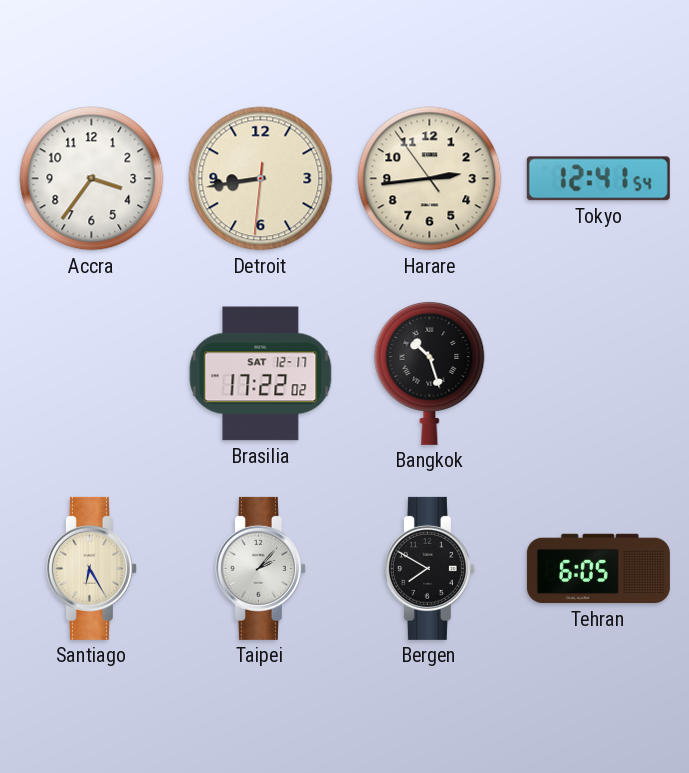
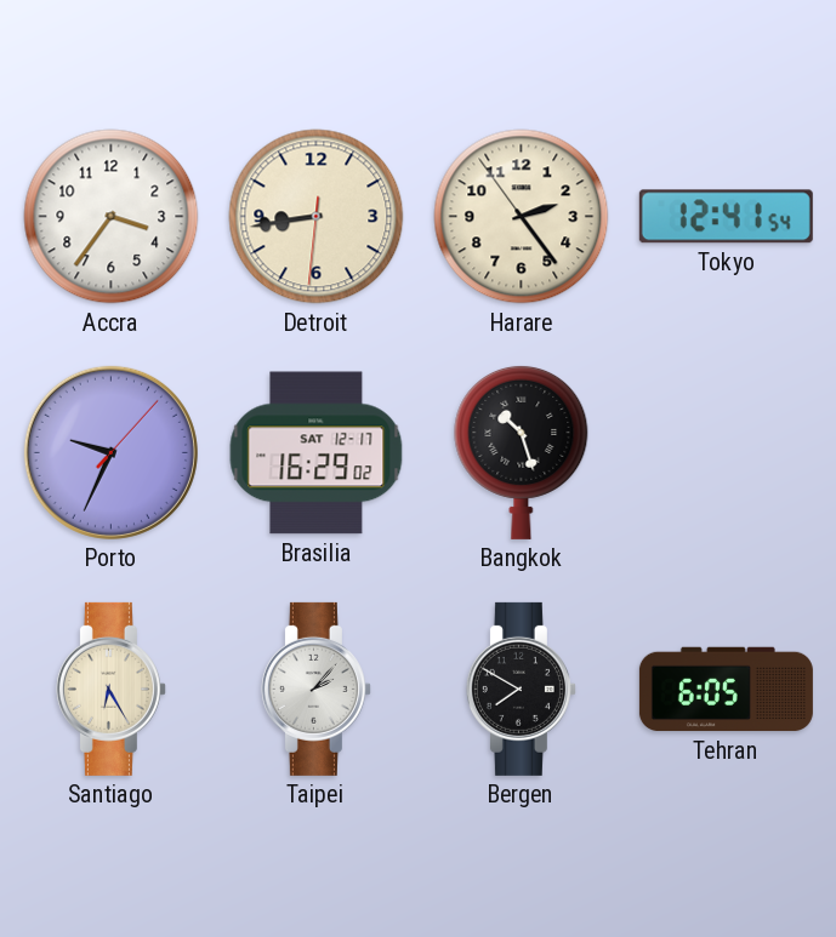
Harare: 2:43 -> 2:23 (522, 217)
Porto: none -> 9:34 (110, 452)
Brasilia: 17:22 -> 16:29 (317, 453)
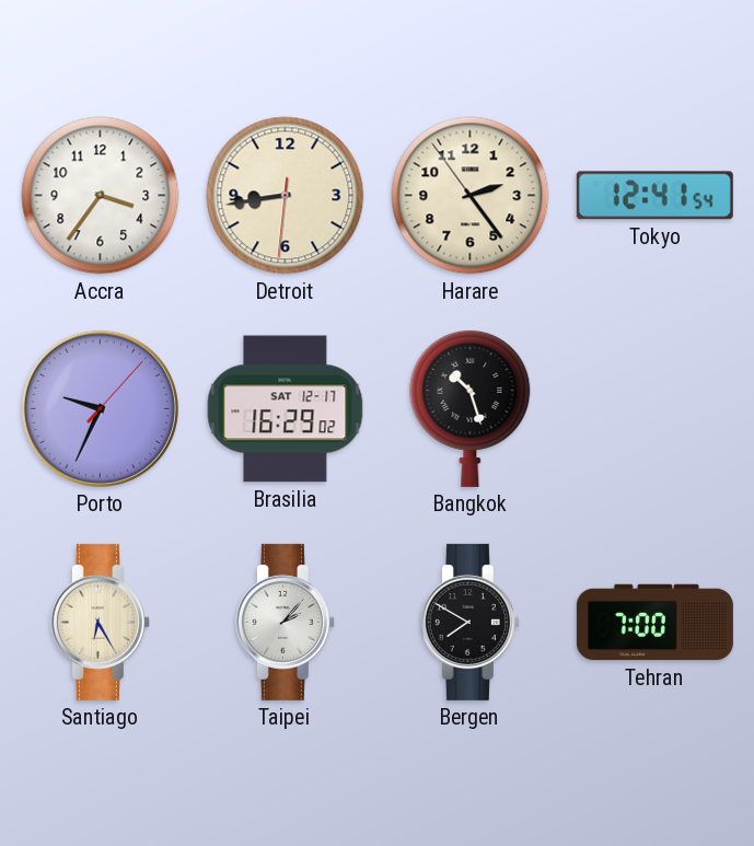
Tehran: 6:05 -> 7:00 (654, 623)
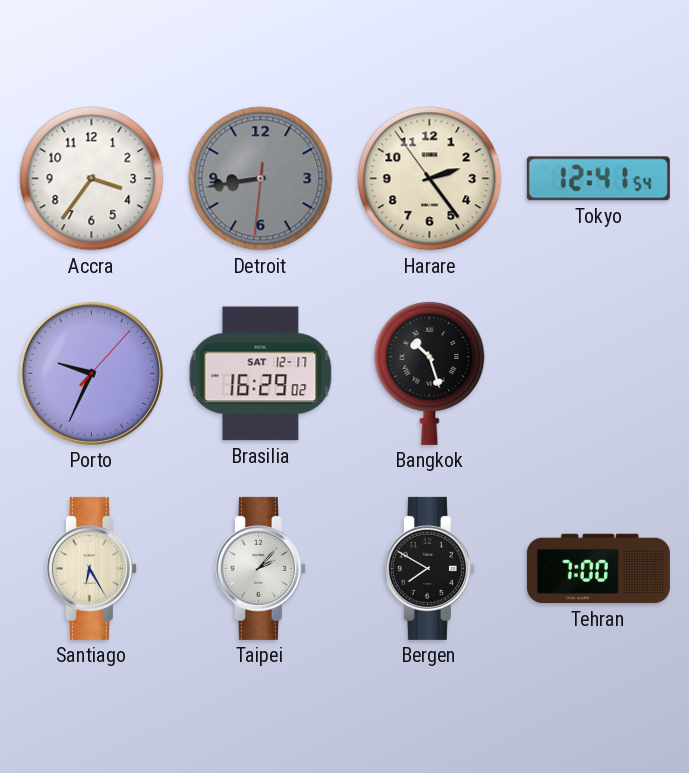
Detroit dial: cream -> grey (261, 179)
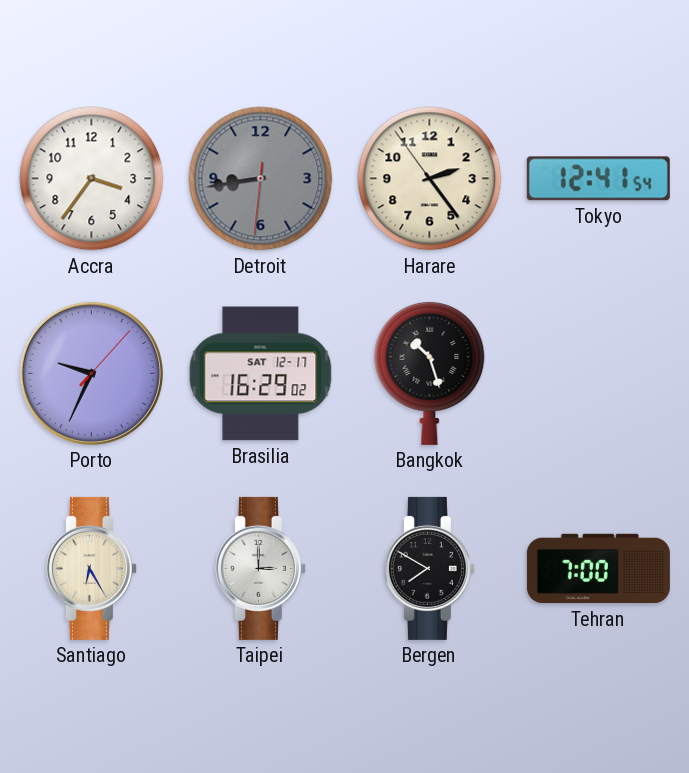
Taipei: 2:07 -> 3:00 (260, 568)
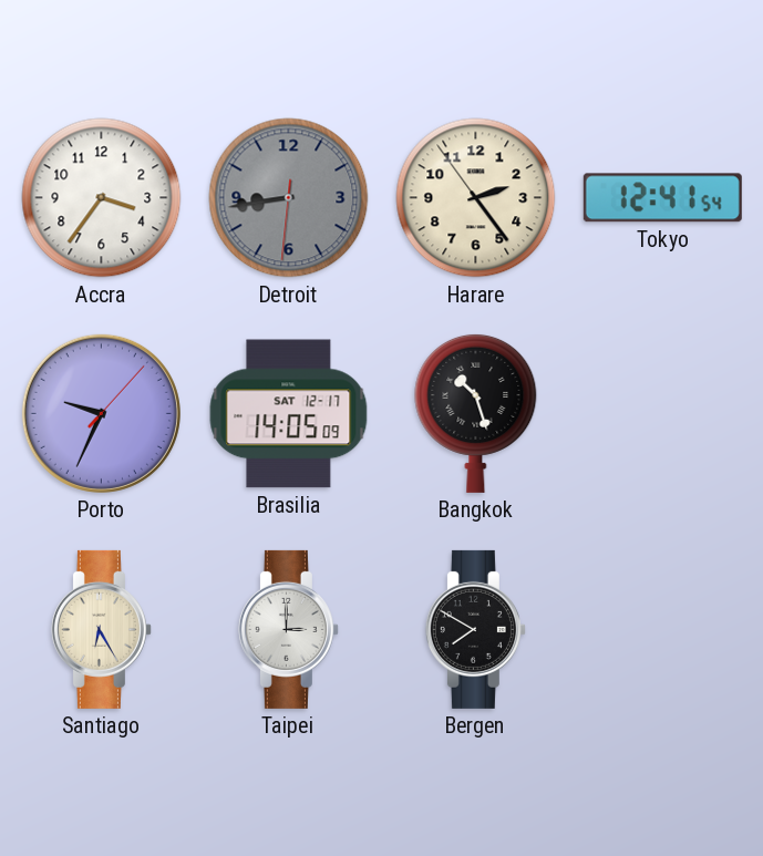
Brasilia: 16:29 -> 14:05 (289, 414)
Tehran: 7:00 -> none (598, 569)
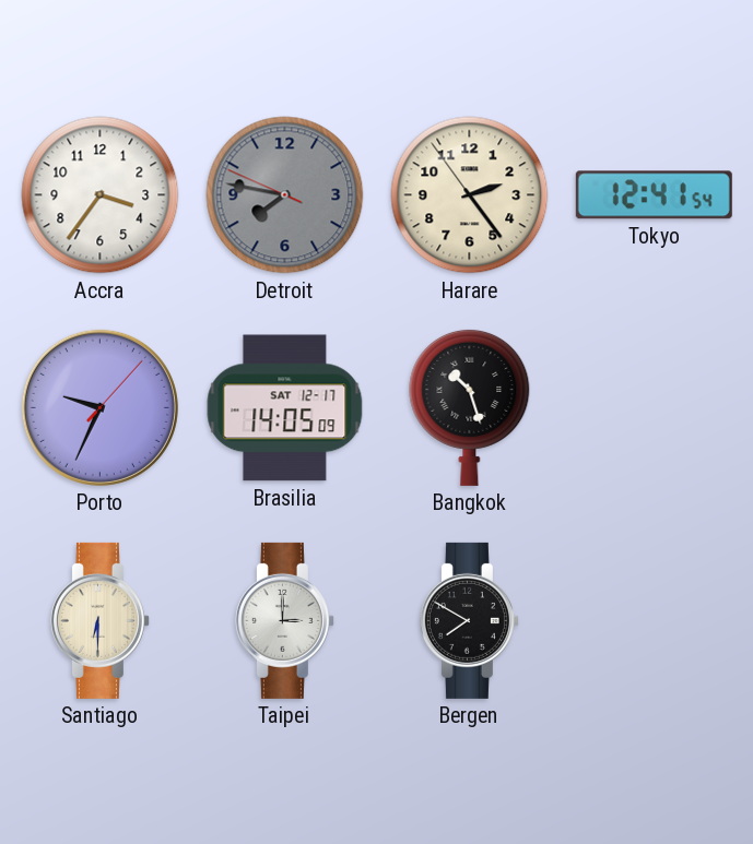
Detroit: 8:43 -> 7:46 (285, 195)
Santiago: 6:25 -> 6:30 (99, 620)
